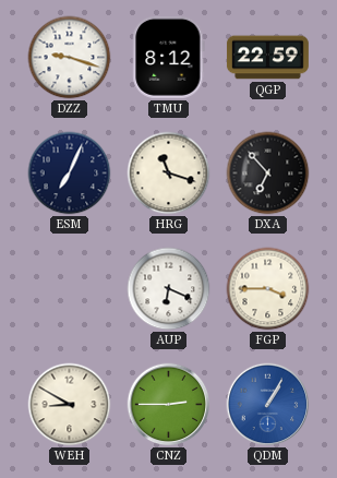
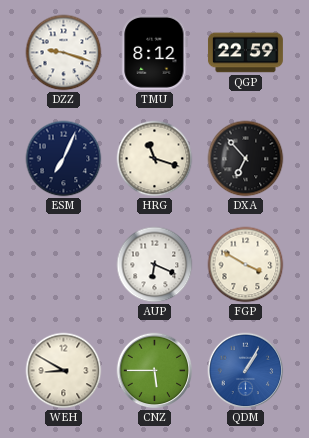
FGP: 3:45 -> 3:50 (246, 265)
CNZ: 2:45 -> 5:45 (155, 371)
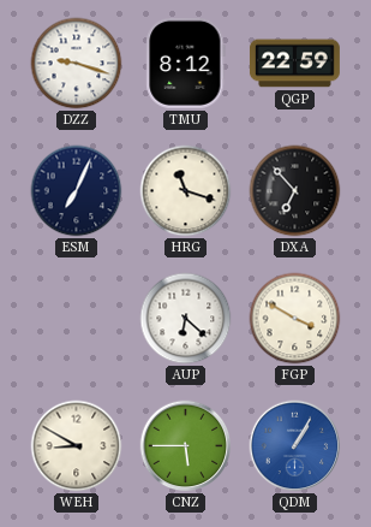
AUP: 6:19 -> 6:22 (186, 319)
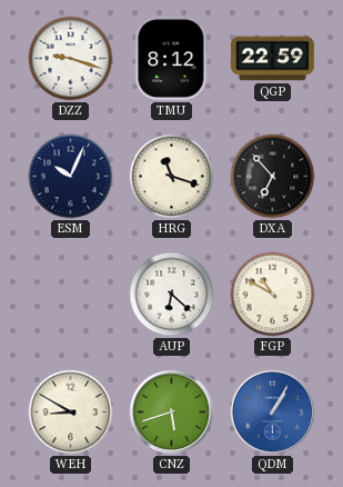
ESM: 7:04 -> 10:04 (71, 177)
FGP: 3:50 -> 10:50 (273, 295)
CNZ: 5:45 -> 5:42 (172, 413)
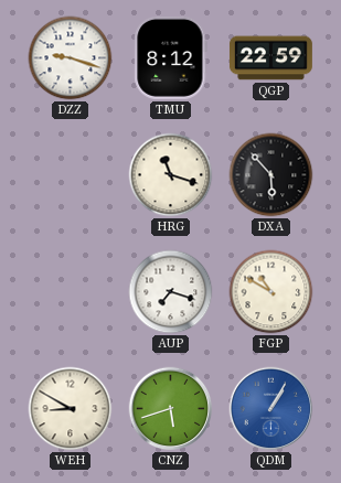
ESM: 10:04 -> none (71, 177)
DXA: 6:53 -> 5:53 (271, 175)
AUP: 6:22 -> 7:18 (171, 292)
